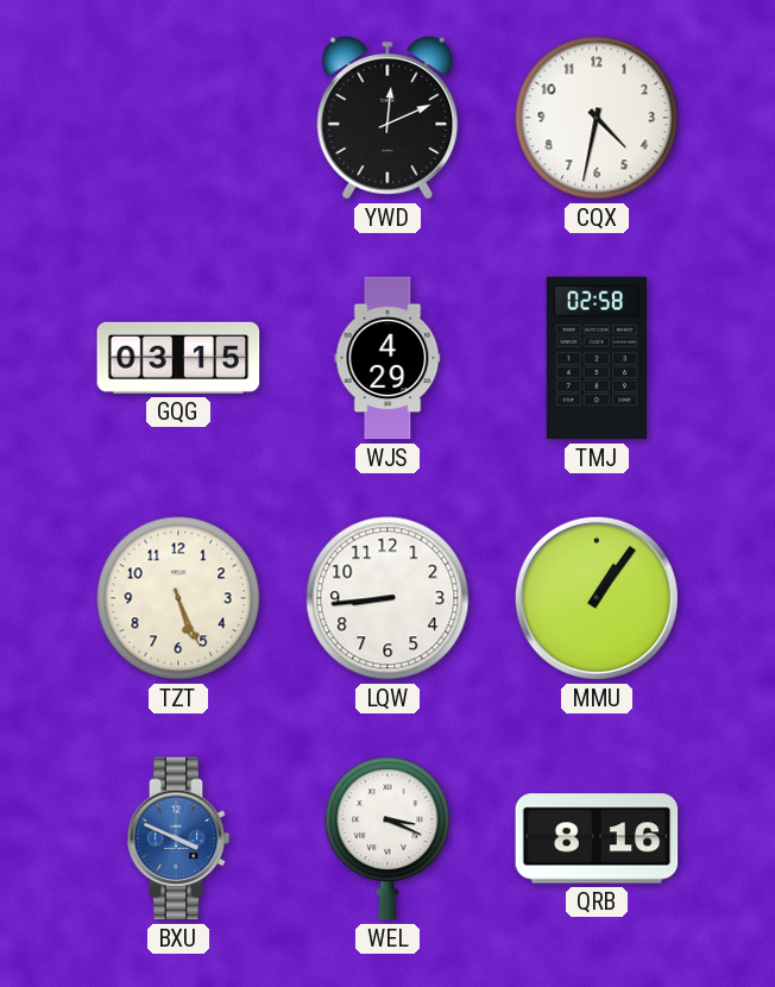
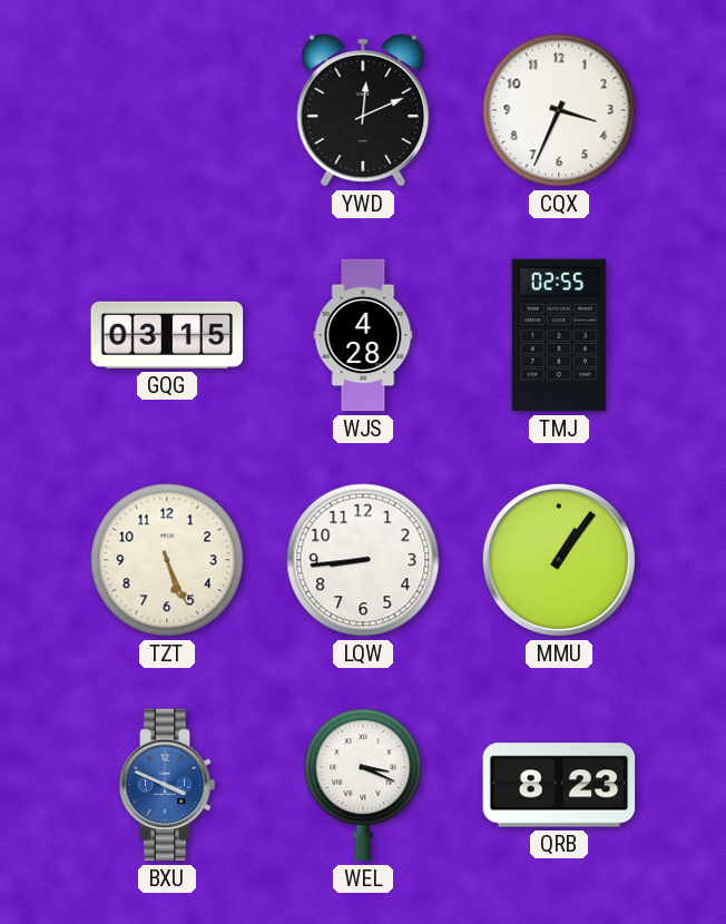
CQX: 4:32 -> 3:34 (559, 110)
WJS: 4:29 -> 4:28 (363, 335)
TMJ: 02:58 -> 02:55 (558, 335)
QRB: 8:16 -> 8:23 (559, 785)
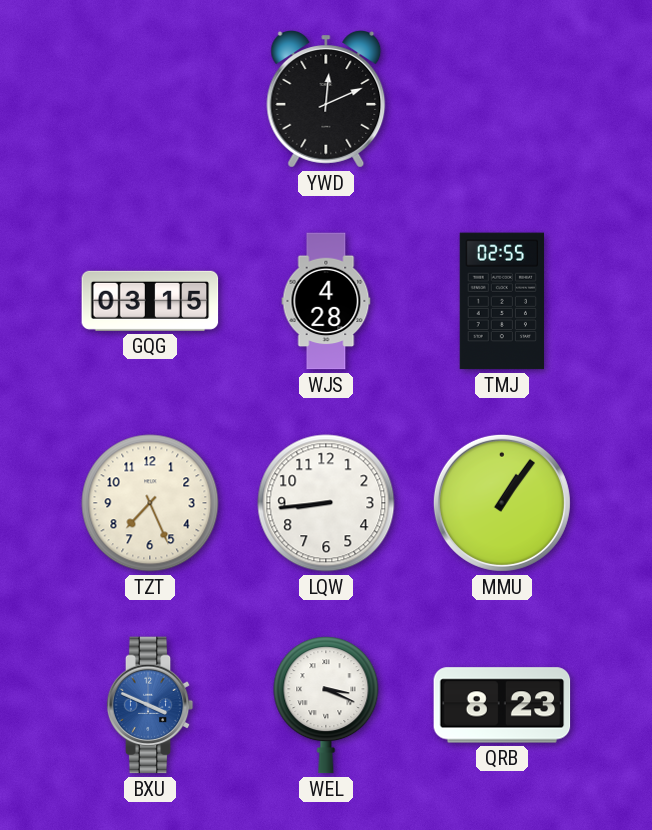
CQX: 3:34 -> none (559, 110)
TZT: 5:26 -> 7:26 (150, 503)
